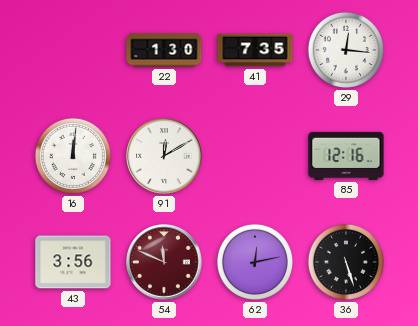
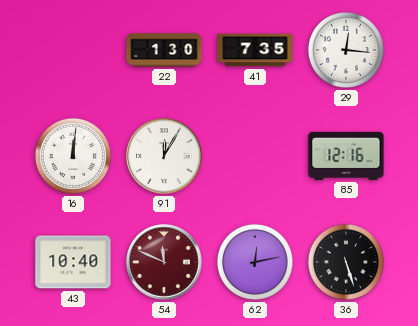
91: 12:10 -> 12:05 (164, 156)
43: 3:56 -> 10:40 (73, 262)
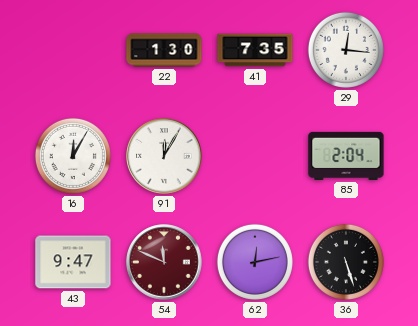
16: 12:01 -> 12:05 (73, 156)
85: 12:16 -> 2:04 (346, 156)
43: 10:40 -> 9:47 (73, 262)
